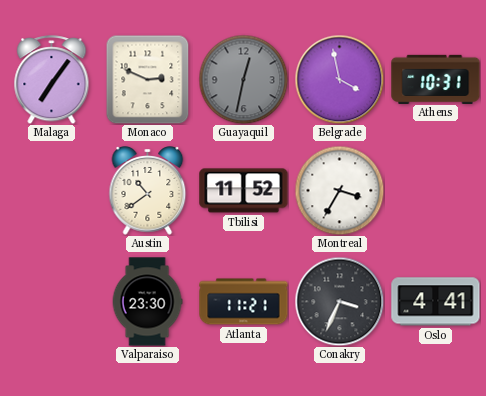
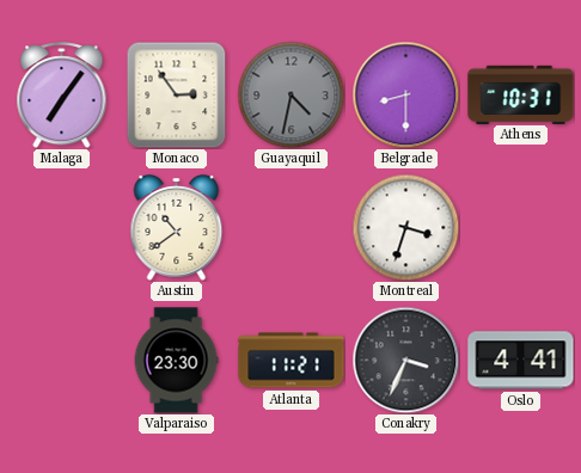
Monaco: 2:49 -> 2:54 (177, 94)
Guayaquil: 12:32 -> 4:32 (290, 94)
Belgrade: 3:58 -> 8:30 (405, 94)
Tbilisi: 11:52 -> none (244, 191)
Montreal: 3:35 -> 3:33 (405, 227)
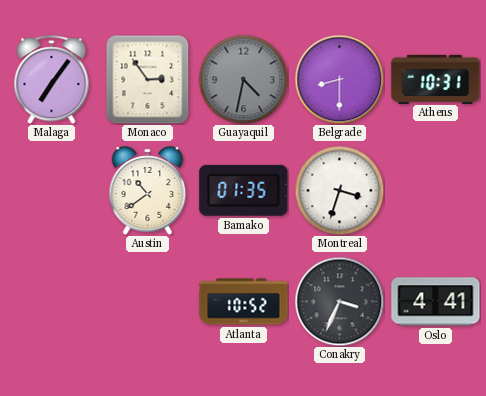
Bamako: none -> 01:35 (244, 190)
Valparaiso: 23:30 -> none (176, 361)
Atlanta: 11:21 -> 10:52 (244, 302)
